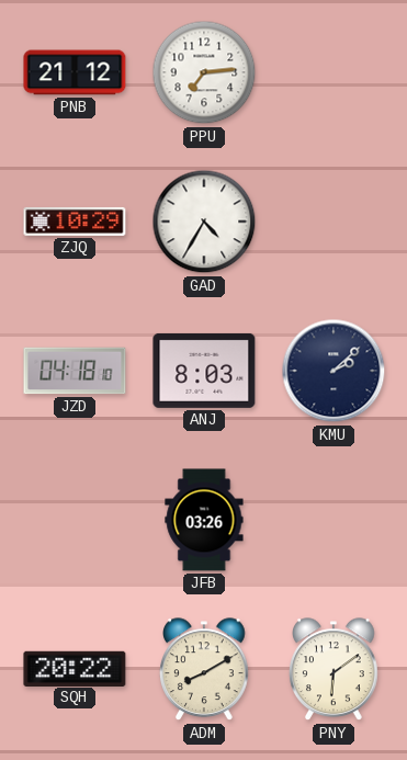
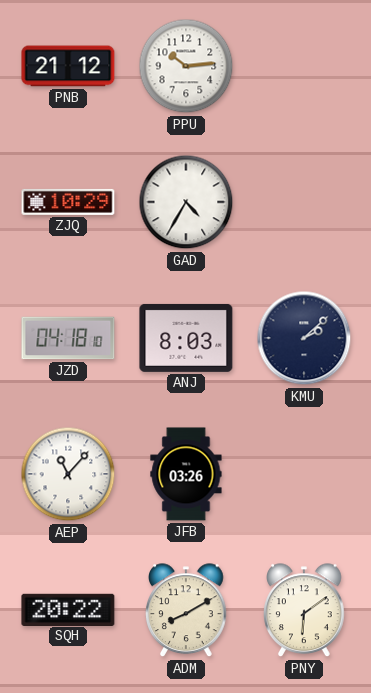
PPU: 7:14 -> 10:14 (186, 66)
AEP: none -> 11:07 (68, 474)
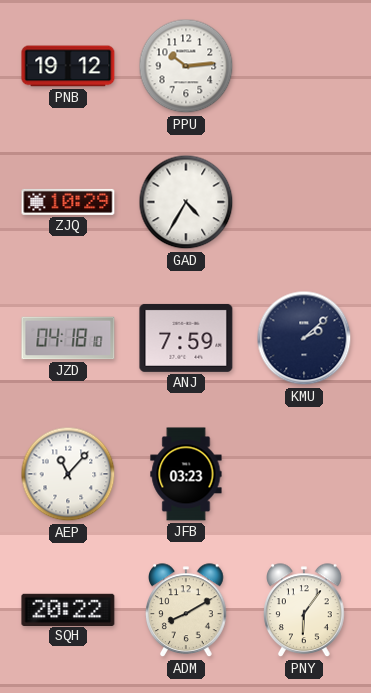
PNB: 21:12 -> 19:12 (68, 66)
ANJ: 8:03 -> 7:59 (186, 338)
JFB: 03:26 -> 03:23 (186, 474)
PNY: 6:09 -> 6:06 (305, 611)
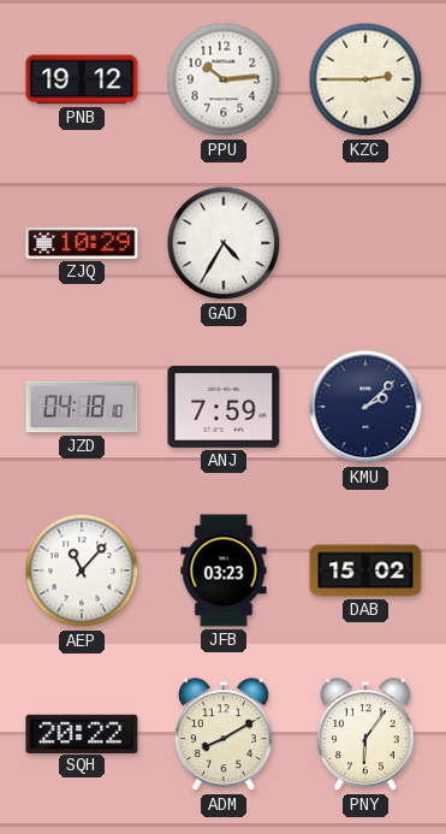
KZC: none -> 2:45 (365, 79)
DAB: none -> 15:02 (365, 570)
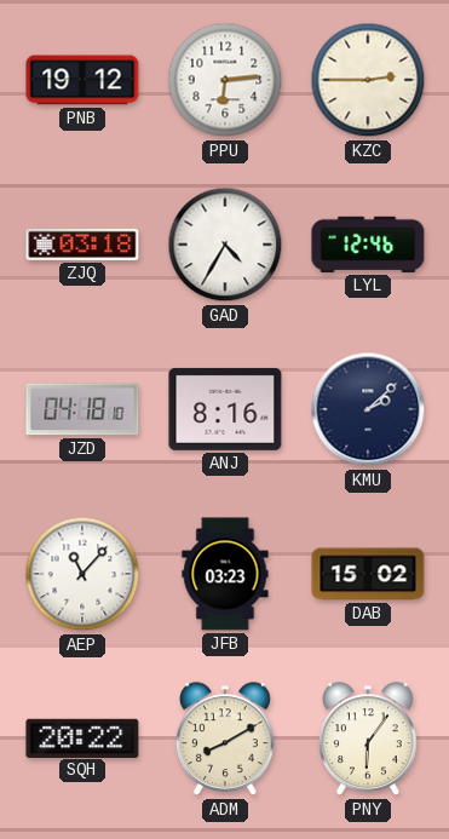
PPU: 10:14 -> 6:14 (225, 80)
ZJQ: 10:29 -> 03:18 (82, 245)
LYL: none -> 12:46 (368, 245)
ANJ: 7:59 -> 8:16 (225, 409)
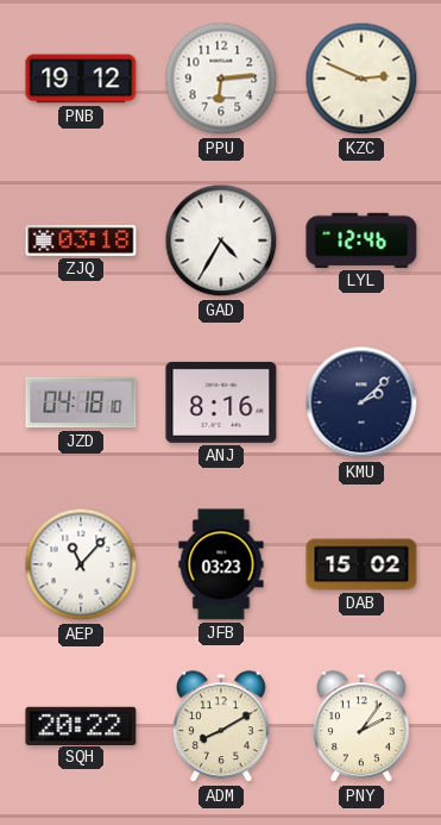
KZC: 2:45 -> 2:49 (361, 79)
PNY: 6:06 -> 2:06 (363, 727)
